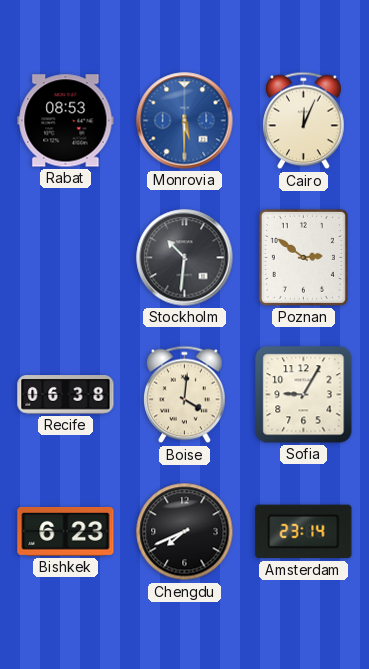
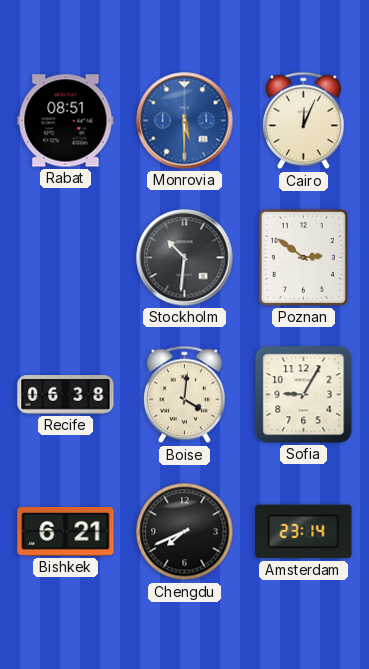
Rabat: 08:53 -> 08:51 (66, 121)
Bishkek: 6:23 -> 6:21 (66, 531)
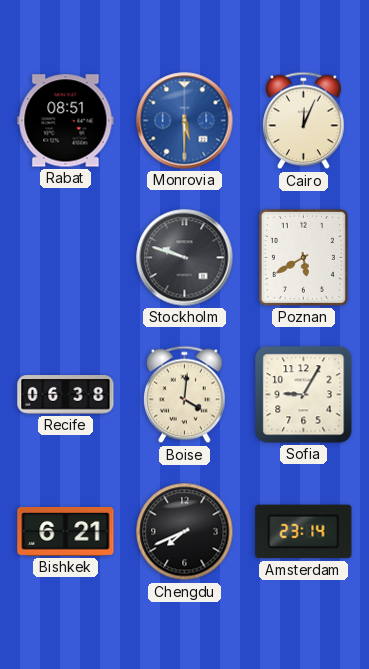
Stockholm: 10:31 -> 9:48 (185, 258)
Poznan: 2:51 -> 5:40 (303, 257)
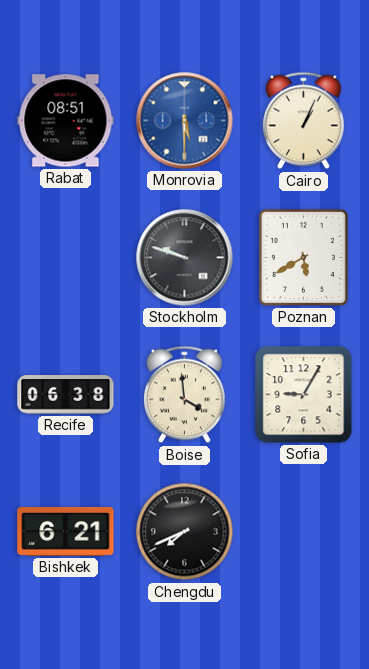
Cairo: 12:04 -> 1:04 (304, 121)
Boise: 4:01 -> 3:59 (185, 395)
Amsterdam: 23:14 -> none (304, 532)
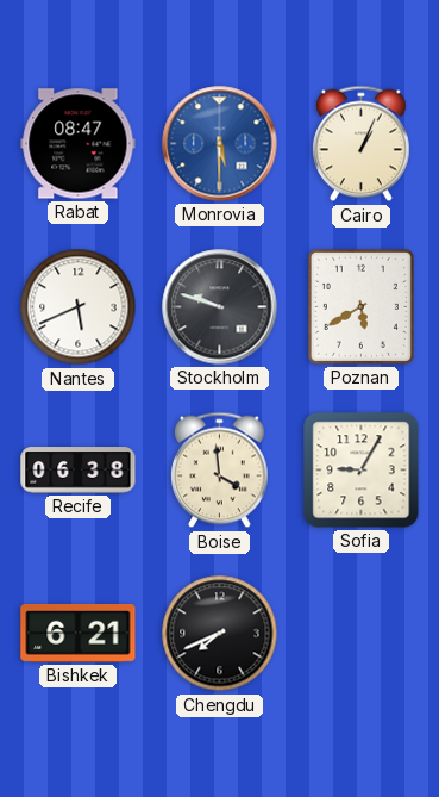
Rabat: 08:51 -> 08:47 (79, 144)
Nantes: none -> 5:41 (79, 307)
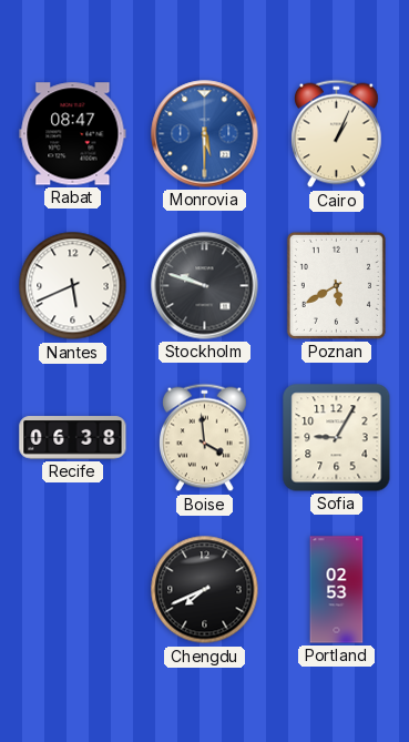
Bishkek: 6:21 -> none (79, 633)
Portland: none -> 02:53 (337, 590)
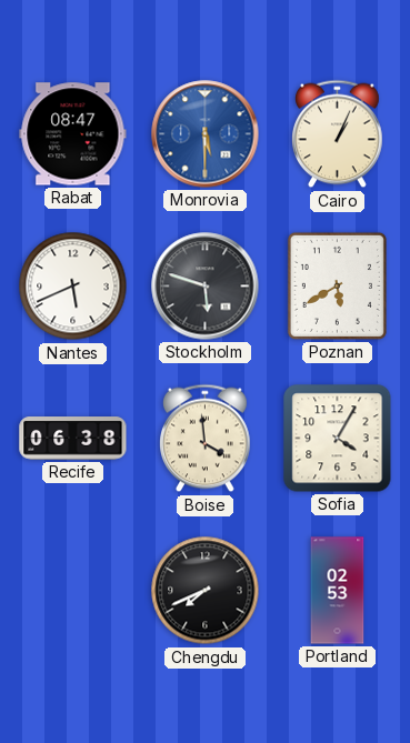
Stockholm: 9:48 -> 5:48 (206, 287)
Sofia: 9:05 -> 4:05 (338, 439)
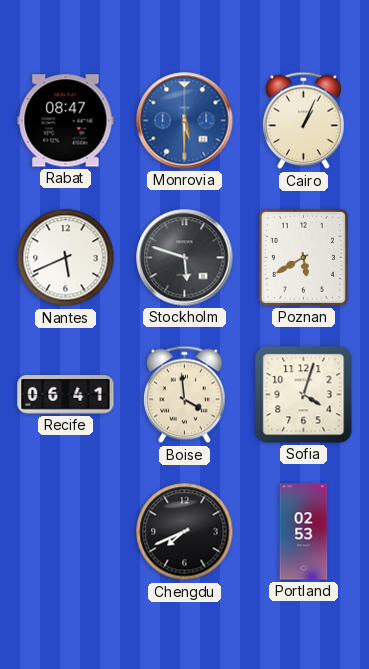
Recife: 06:38 -> 06:41 (66, 395)
Sofia: 4:05 -> 4:03 (304, 395)
